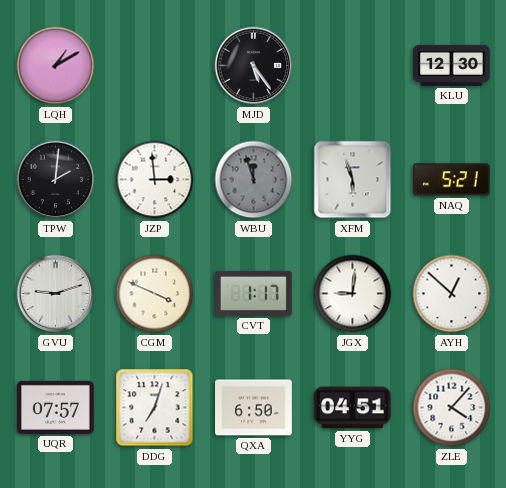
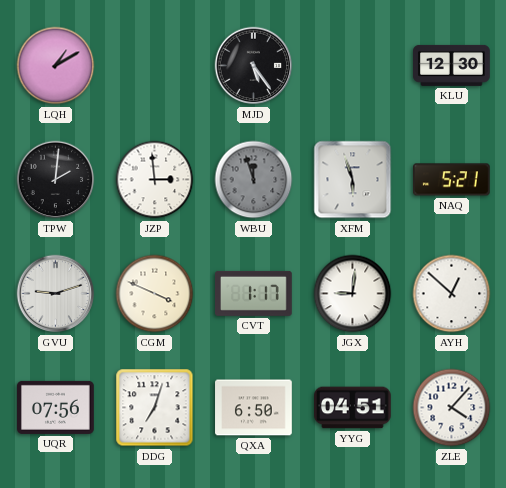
UQR: 07:57 -> 07:56 (56, 407)
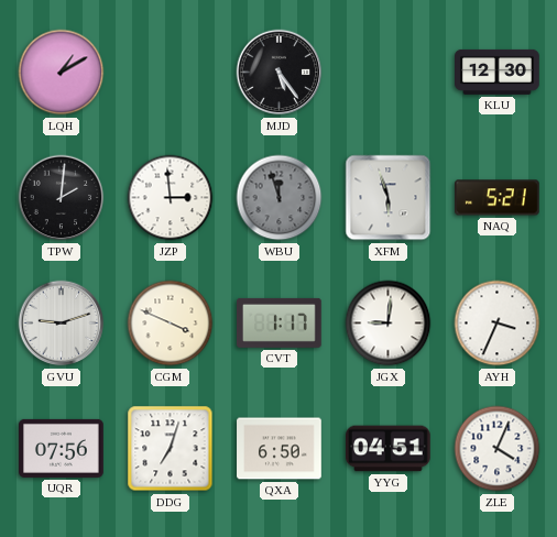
AYH: 12:52 -> 3:34 (498, 324)
ZLE: 4:07 -> 4:04 (498, 449)
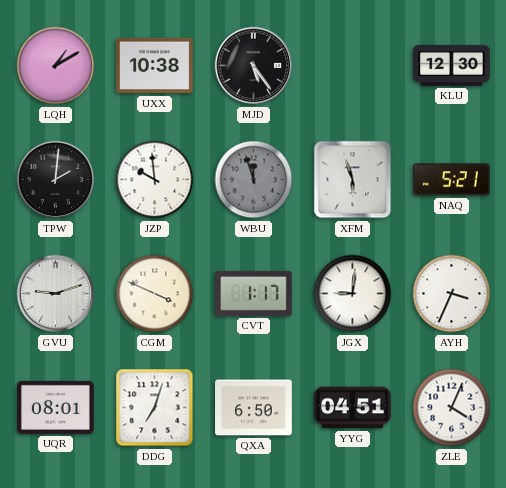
UXX: none -> 10:38 (155, 66)
JZP: 2:59 -> 9:59 (155, 180)
UQR: 07:56 -> 08:01 (56, 407)
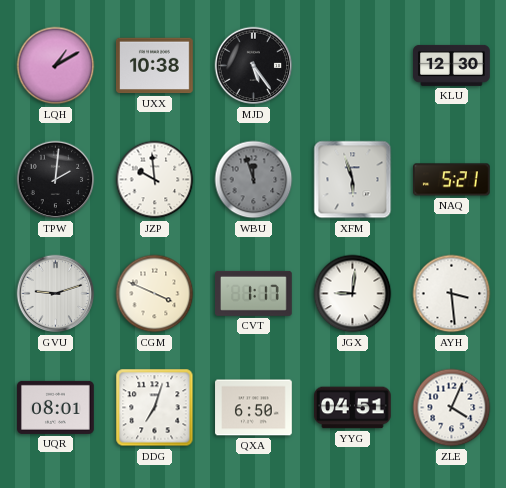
AYH: 3:34 -> 3:29 (452, 294)
